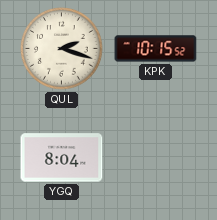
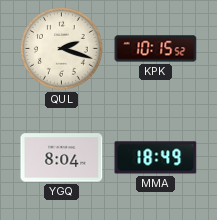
MMA: none -> 18:49 (156, 158)
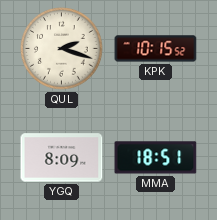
YGQ: 8:04 -> 8:09 (62, 158)
MMA: 18:49 -> 18:51 (156, 158)
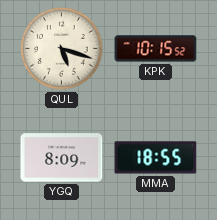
QUL: 2:18 -> 5:18 (62, 49)
MMA: 18:51 -> 18:55 (156, 158)
